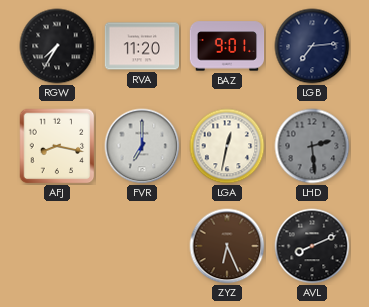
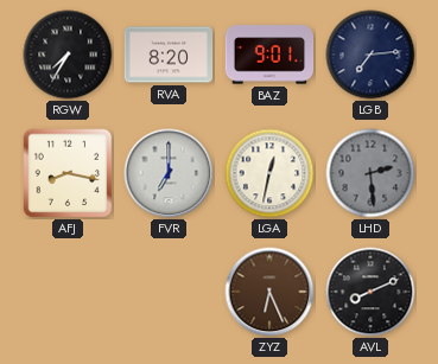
RVA: 11:20 -> 8:20 (169, 55)
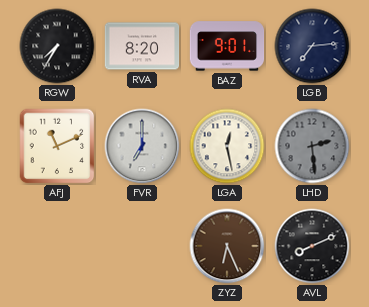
AFJ: 8:17 -> 11:11 (57, 146)
LGA: 12:32 -> 12:28 (227, 146)
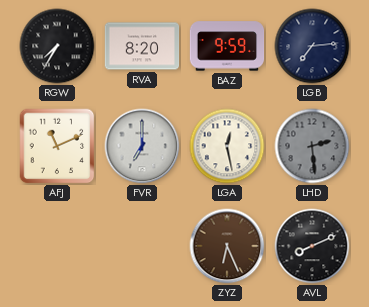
BAZ: 9:01 -> 9:59 (227, 46)
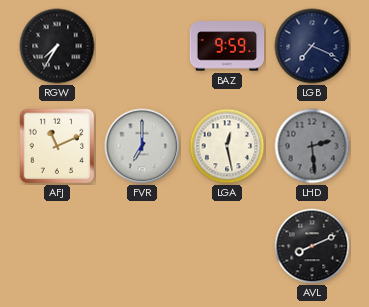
RVA: 8:20 -> none (142, 46)
LGB: 7:14 -> 7:19 (312, 46)
ZYZ: 6:26 -> none (227, 246)
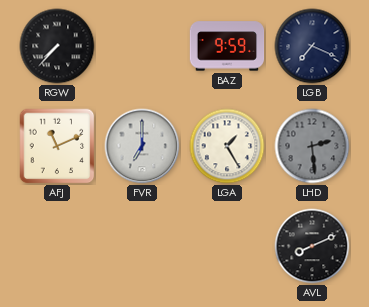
RGW: 7:35 -> 7:37 (57, 46)
LGA: 12:28 -> 1:25 (227, 146)
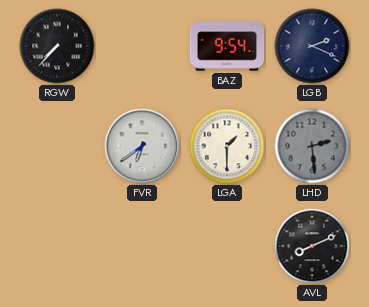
BAZ: 9:59 -> 9:54 (227, 46)
LGB: 7:19 -> 2:19 (312, 46)
AFJ: 11:11 -> none (57, 146)
FVR: 7:00 -> 6:39 (142, 146)
LGA: 1:25 -> 1:30 (227, 146)
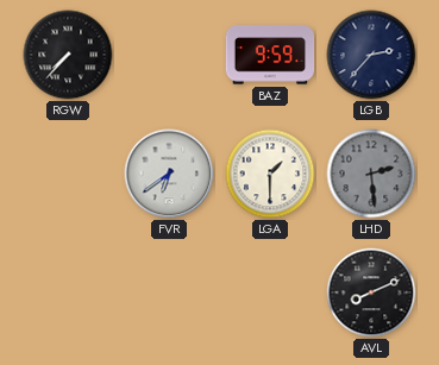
BAZ: 9:54 -> 9:59 (270, 55)
LGB: 2:19 -> 2:37 (371, 55)
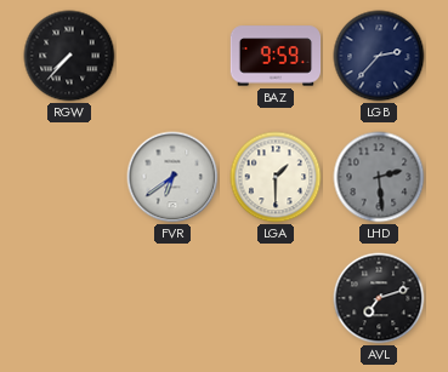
AVL: 8:11 -> 7:12 (379, 298)
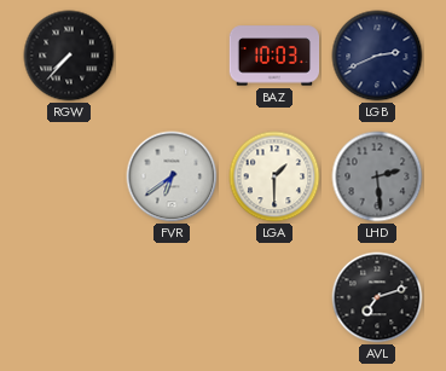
BAZ: 9:59 -> 10:03 (274, 56)
LGB: 2:37 -> 2:41 (377, 56)
